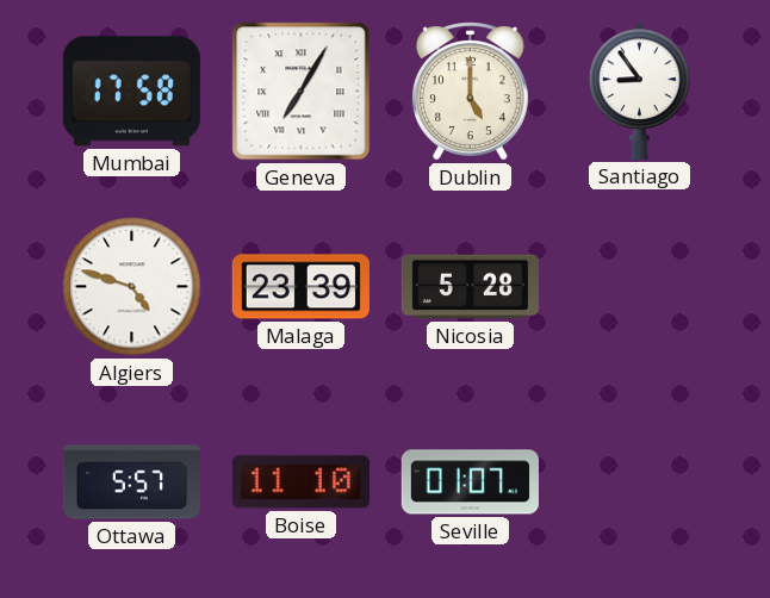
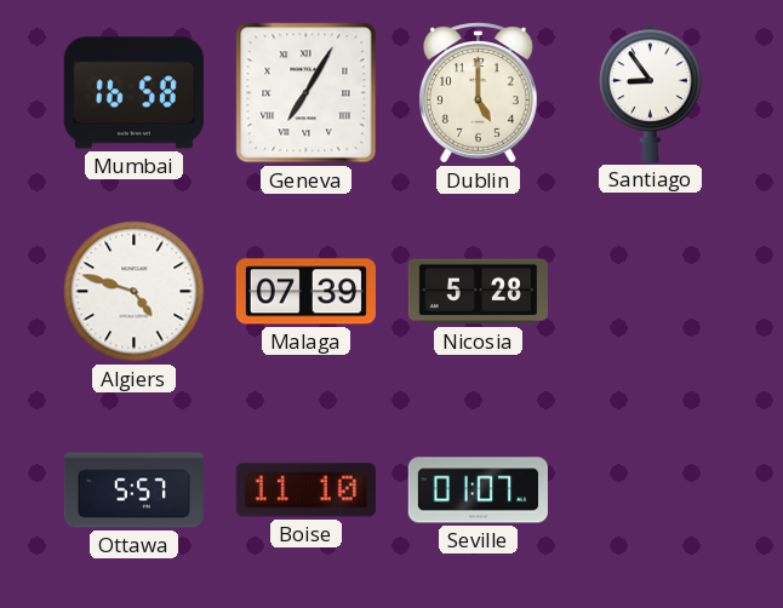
Mumbai: 17:58 -> 16:58 (133, 93)
Malaga: 23:39 -> 07:39 (305, 292)
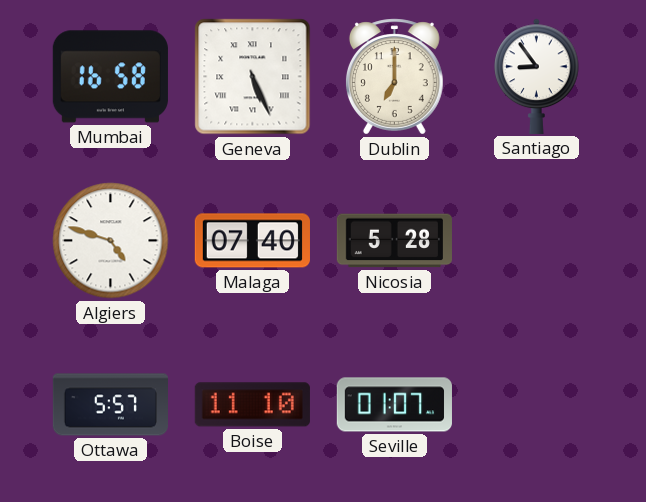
Geneva: 7:05 -> 5:26 (253, 77)
Dublin: 5:00 -> 7:00 (394, 77)
Malaga: 07:39 -> 07:40 (252, 241)
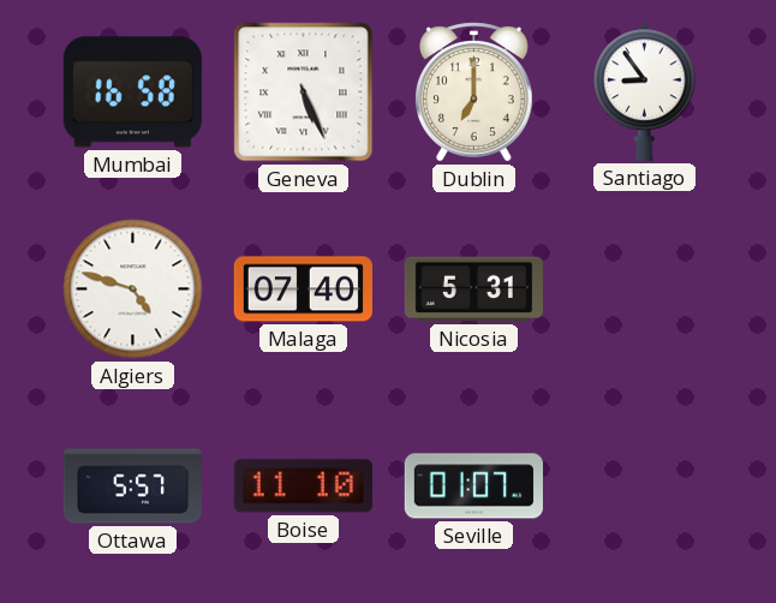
Nicosia: 5:28 -> 5:31 (473, 289)
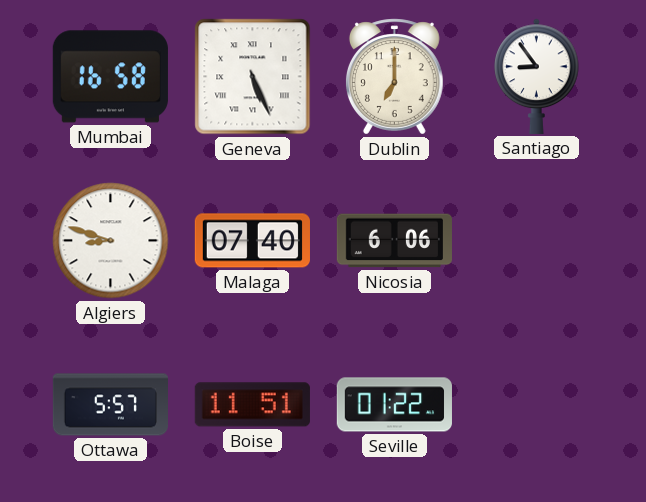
Algiers: 4:48 -> 8:48 (111, 241)
Nicosia: 5:31 -> 6:06 (394, 241)
Boise: 11:10 -> 11:51 (252, 405)
Seville: 01:07 -> 01:22 (394, 405)
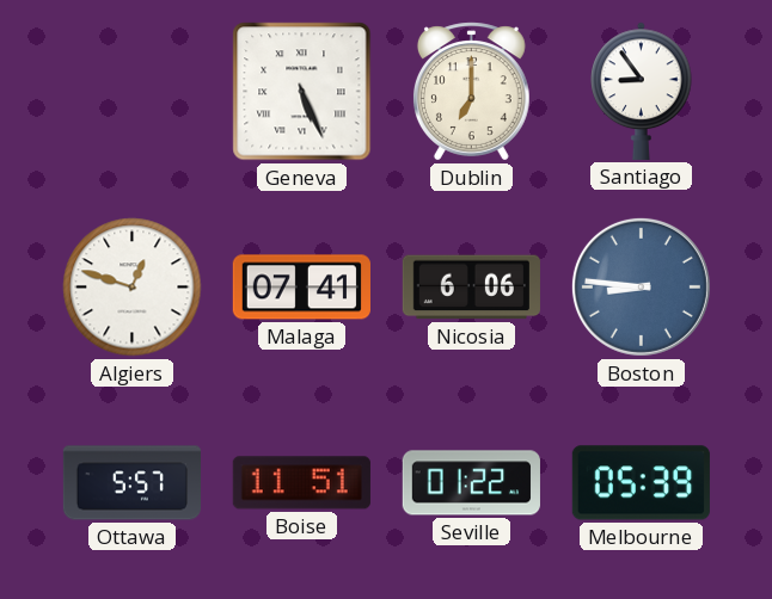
Mumbai: 16:58 -> none (110, 77)
Algiers: 8:48 -> 12:48 (133, 288)
Malaga: 07:40 -> 07:41 (301, 288)
Boston: none -> 8:46 (641, 286)
Melbourne: none -> 05:39 (641, 483)
